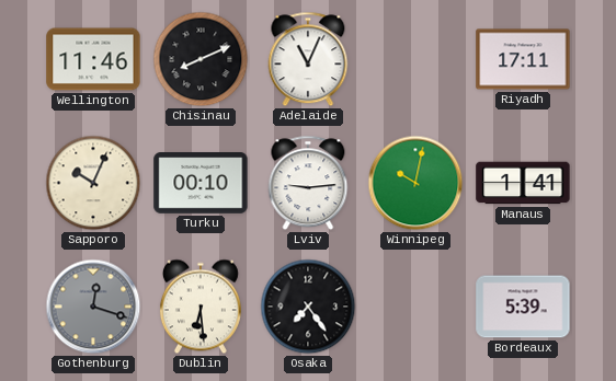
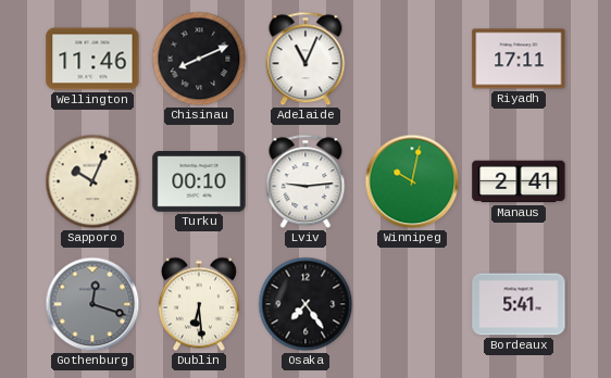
Manaus: 1:41 -> 2:41 (519, 181)
Bordeaux: 5:39 -> 5:41 (519, 304)
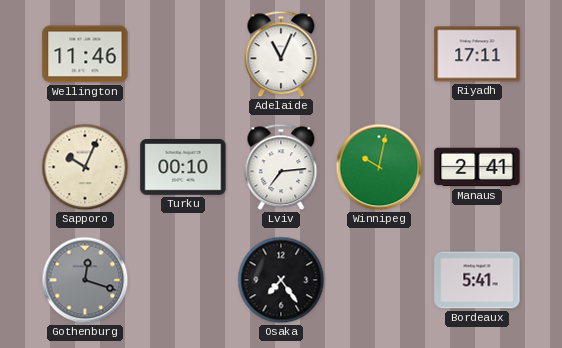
Chisinau: 8:11 -> none (199, 59)
Lviv: 9:14 -> 7:14 (281, 167)
Dublin: 6:29 -> none (199, 304)
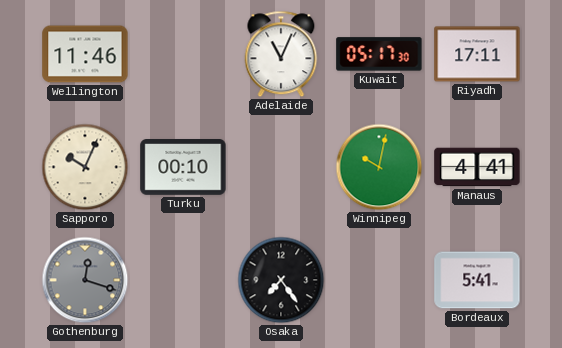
Kuwait: none -> 05:17 (379, 54)
Lviv: 7:14 -> none (281, 167)
Manaus: 2:41 -> 4:41 (477, 167)
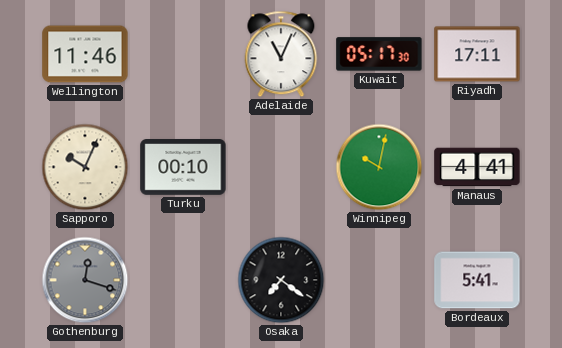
Osaka: 7:24 -> 7:21 (281, 280)
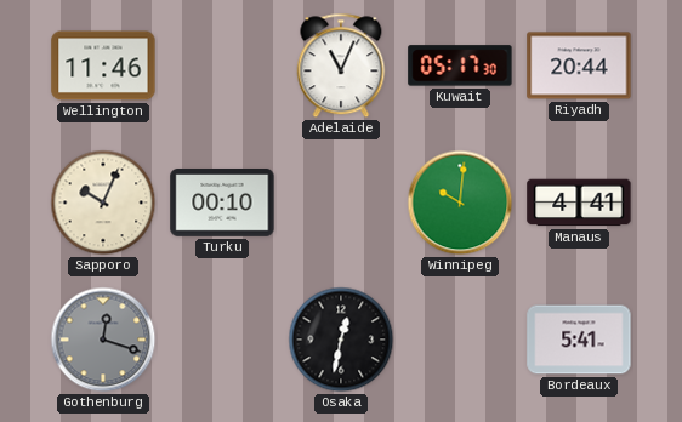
Riyadh: 17:11 -> 20:44 (579, 65)
Winnipeg: 10:02 -> 10:01 (460, 203)
Osaka: 7:21 -> 12:32 (341, 340)
